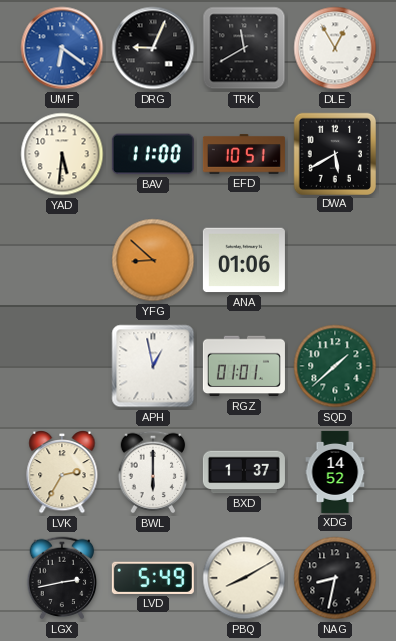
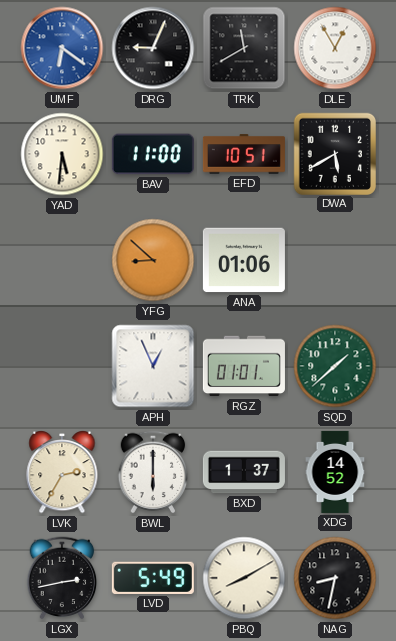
APH: 12:58 -> 12:56 (153, 366)
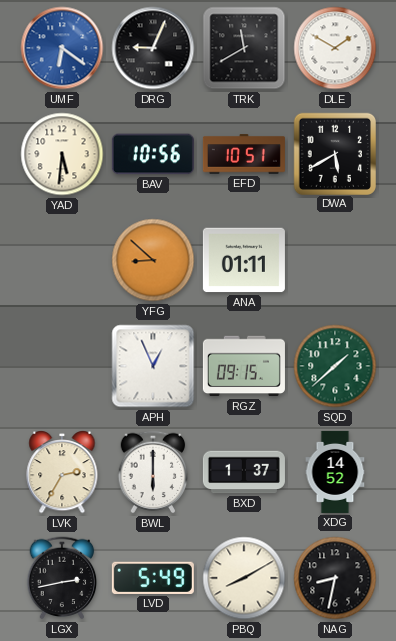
DLE: 12:55 -> 1:50 (335, 48)
BAV: 11:00 -> 10:56 (153, 154)
ANA: 01:06 -> 01:11 (244, 260)
RGZ: 01:01 -> 09:15 (244, 366)
